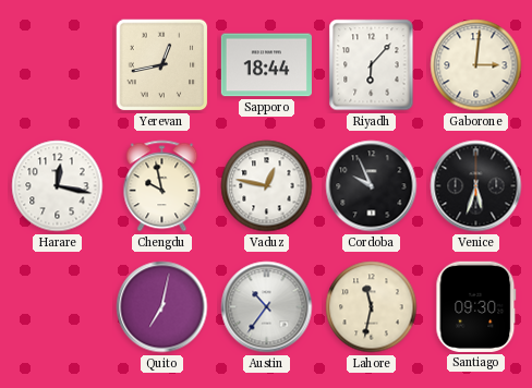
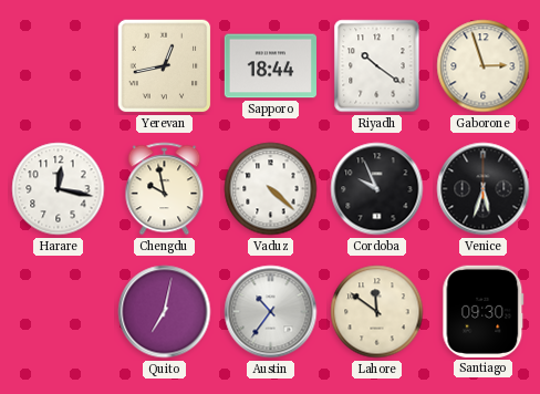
Riyadh: 6:07 -> 10:21 (377, 66)
Gaborone: 3:01 -> 2:57 (484, 66)
Vaduz: 12:47 -> 4:22 (271, 189)
Lahore: 11:32 -> 11:51 (377, 312)
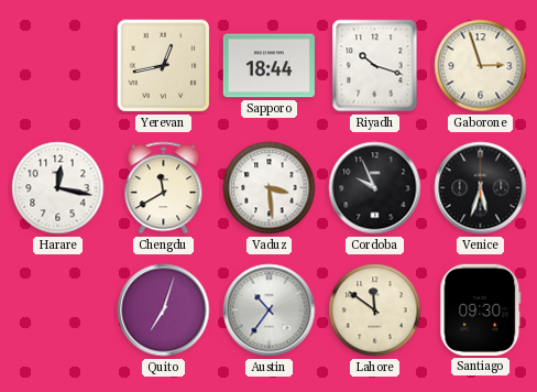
Riyadh: 10:21 -> 10:18 (375, 66)
Chengdu: 9:58 -> 11:40 (164, 188)
Vaduz: 4:22 -> 3:29 (270, 188)
Quito: 7:02 -> 7:03 (164, 311)
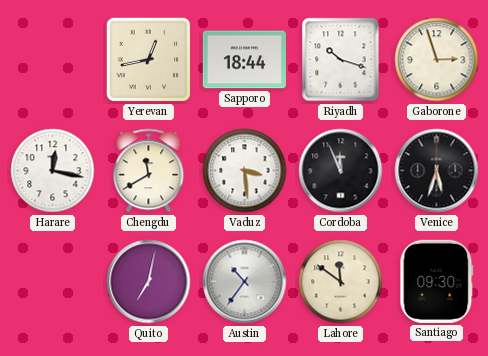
Cordoba: 9:56 -> 11:56 (341, 171)
Quito: 7:03 -> 7:02 (149, 282)
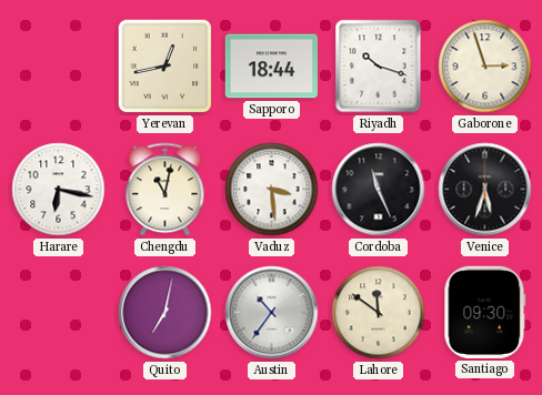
Harare: 12:17 -> 6:17 (59, 190)
Chengdu: 11:40 -> 11:02 (165, 190)
Cordoba: 11:56 -> 11:26 (379, 190)
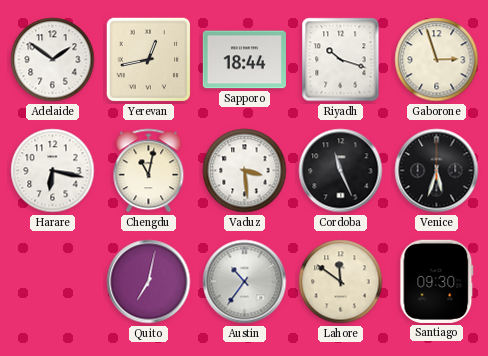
Adelaide: none -> 1:51 (53, 60)
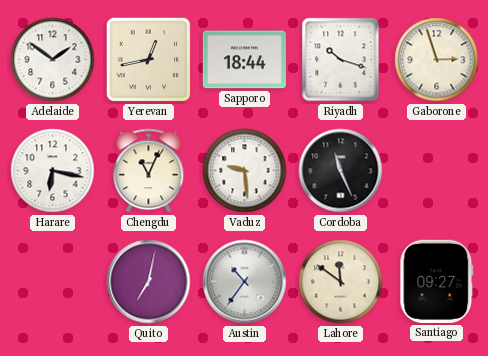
Chengdu: 11:02 -> 11:04 (149, 171)
Vaduz: 3:29 -> 9:29 (245, 171)
Venice: 5:33 -> none (437, 171)
Santiago: 09:30 -> 09:27 (437, 281)
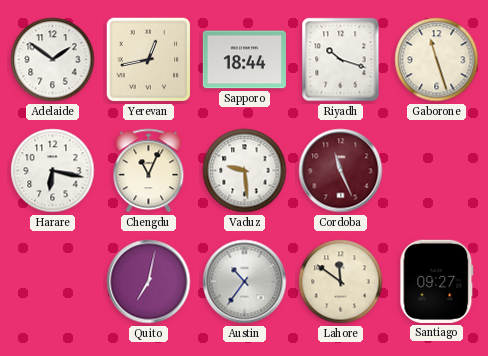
Gaborone: 2:57 -> 11:27 (437, 60)
Cordoba dial: black -> burgundy (341, 171)
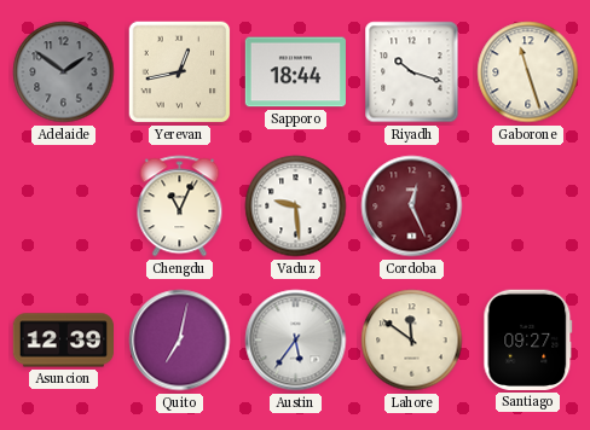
Adelaide dial: white -> grey (64, 72)
Harare: 6:17 -> none (53, 171)
Cordoba: 11:26 -> 12:26 (412, 207)
Asuncion: none -> 12:39 (63, 341)
Austin: 10:36 -> 5:36 (296, 341)
